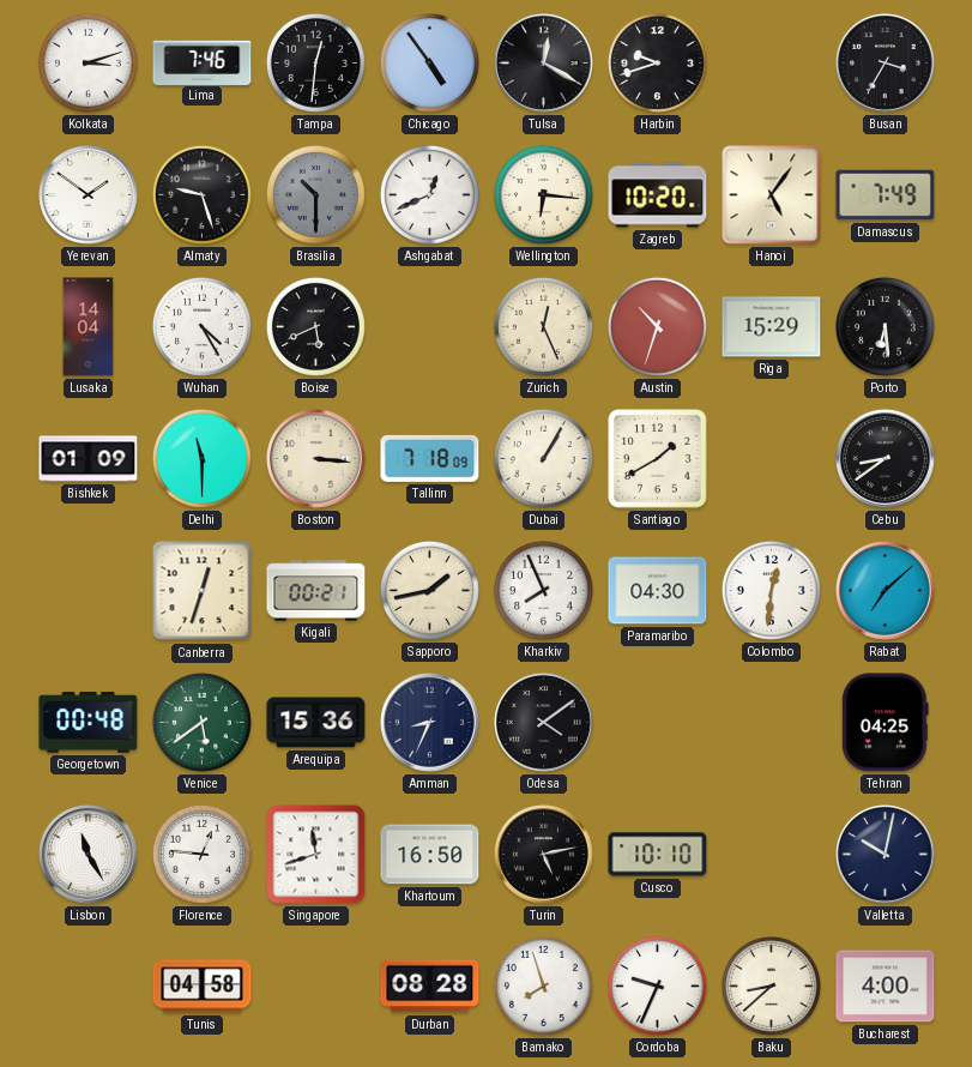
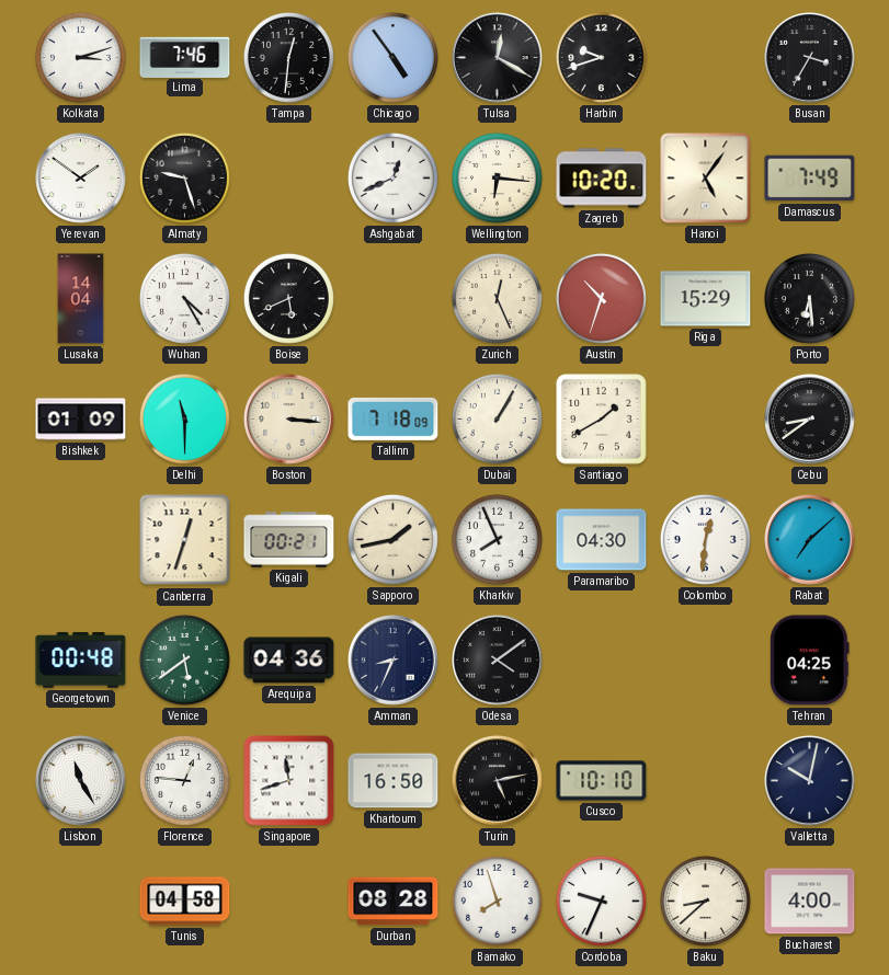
Brasilia: 10:30 -> none (315, 194)
Arequipa: 15:36 -> 04:36 (289, 661)
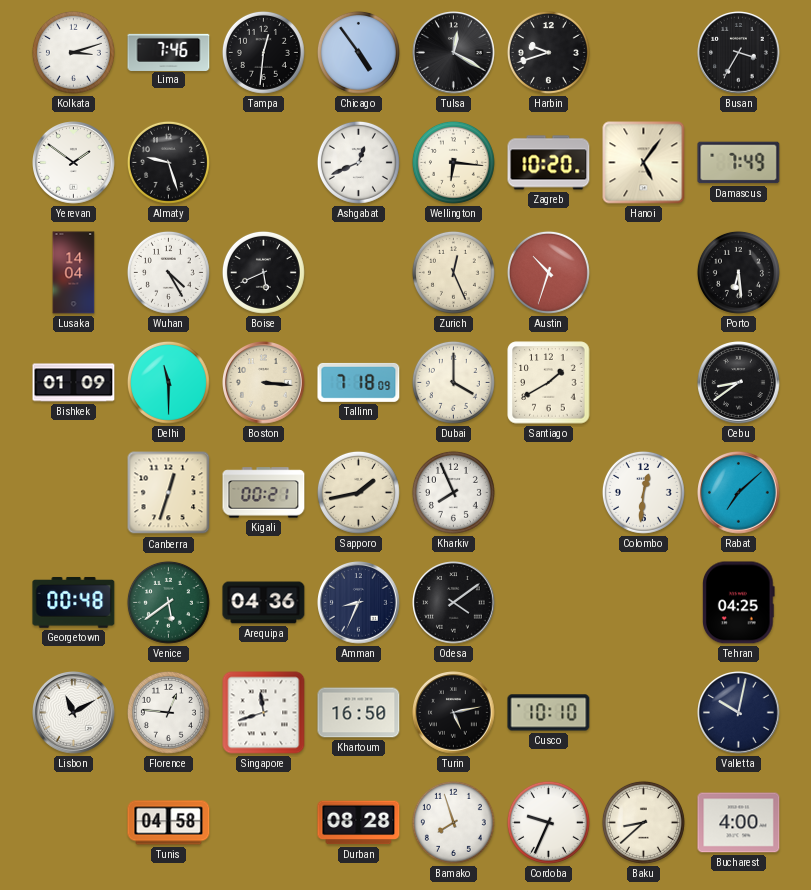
Riga: 15:29 -> none (706, 299)
Dubai: 1:05 -> 4:00 (453, 382)
Paramaribo: 04:30 -> none (602, 540)
Lisbon: 11:25 -> 11:10 (74, 713)
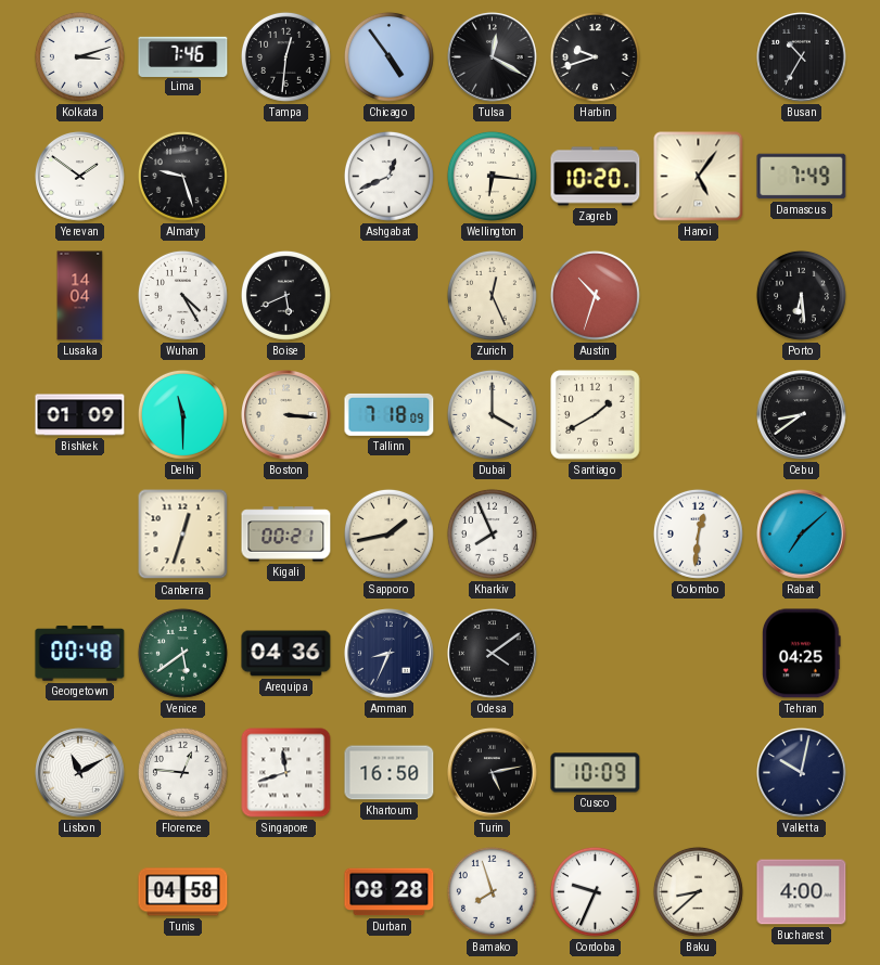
Busan: 3:35 -> 10:35 (802, 57)
Cusco: 10:10 -> 10:09 (596, 773)
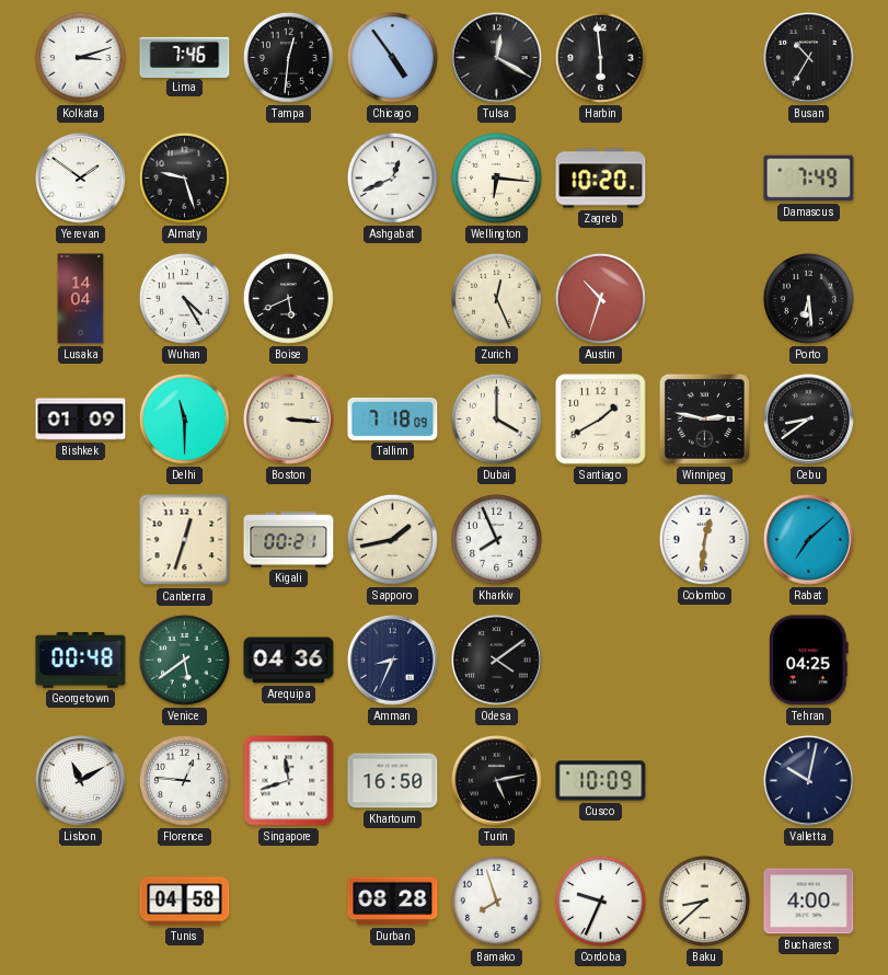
Harbin: 9:42 -> 5:59 (600, 57)
Hanoi: 5:06 -> none (699, 177)
Winnipeg: none -> 2:47 (704, 418)
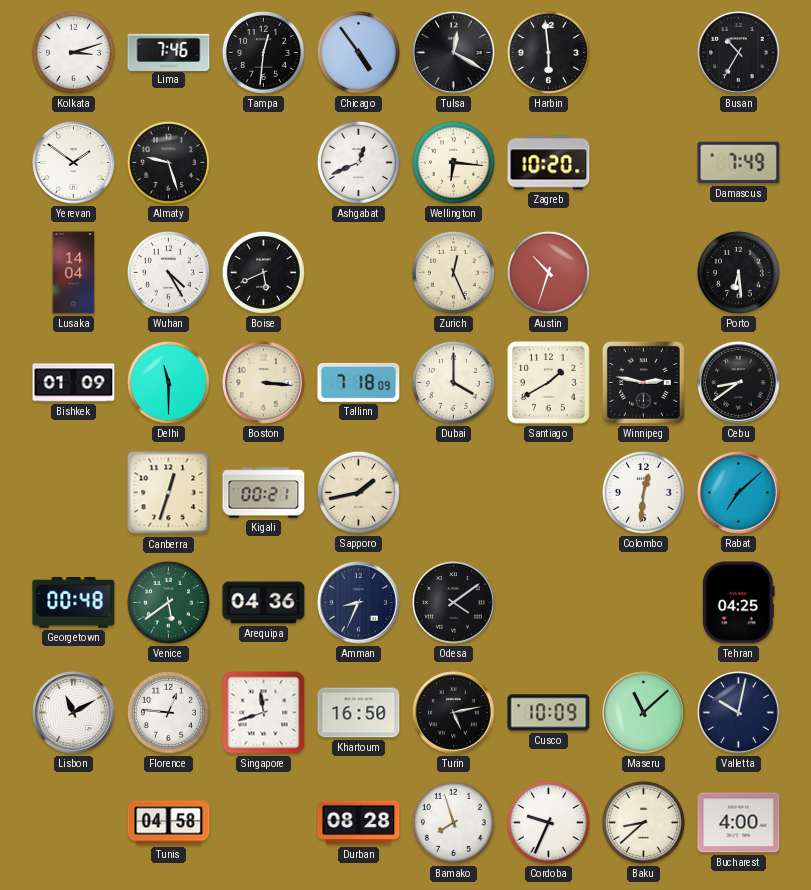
Kharkiv: 7:56 -> none (496, 539)
Maseru: none -> 11:08 (644, 713)
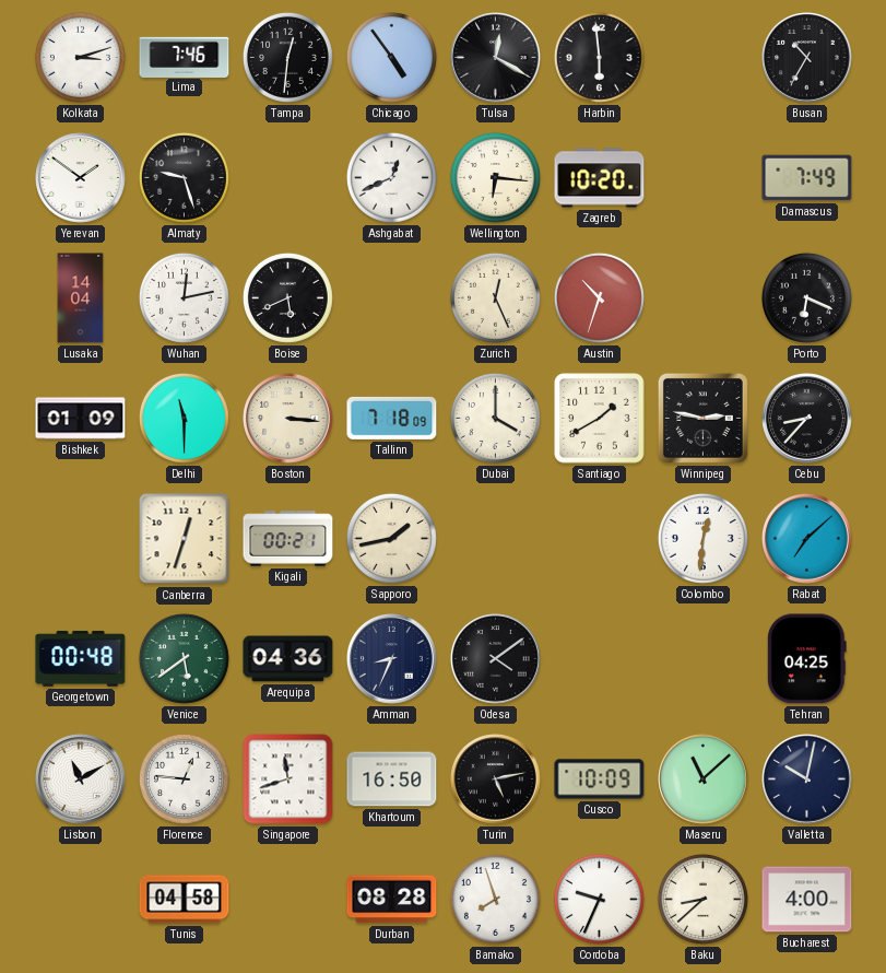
Wuhan: 4:25 -> 12:13 (184, 297)
Porto: 6:29 -> 6:19 (806, 297)
Cebu: 8:39 -> 8:37 (807, 419)
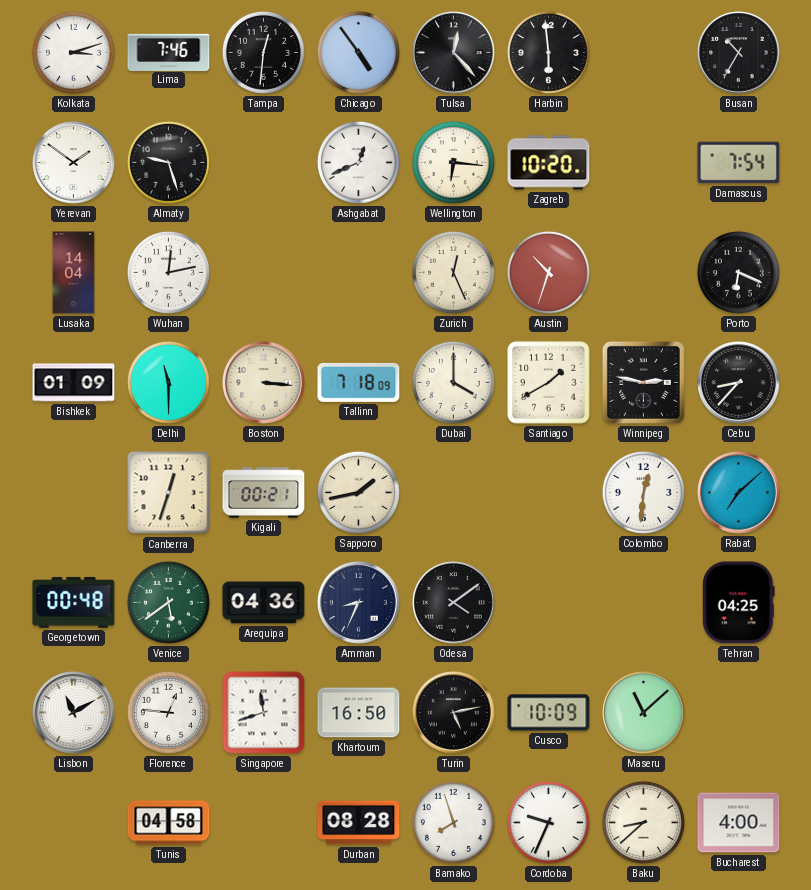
Tulsa: 12:20 -> 12:23 (454, 53)
Damascus: 7:49 -> 7:54 (739, 163)
Boise: 5:41 -> none (287, 297)
Valletta: 10:02 -> none (807, 779)
